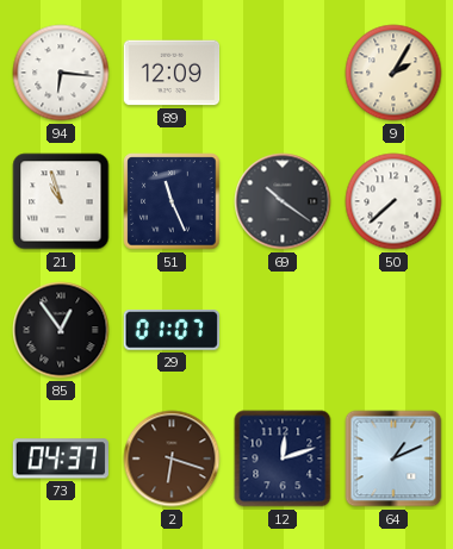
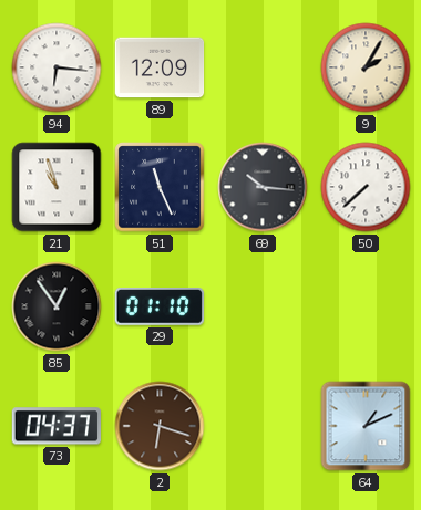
69: 10:21 -> 10:16 (263, 187)
29: 01:07 -> 01:10 (158, 308)
12: 12:12 -> none (283, 458)
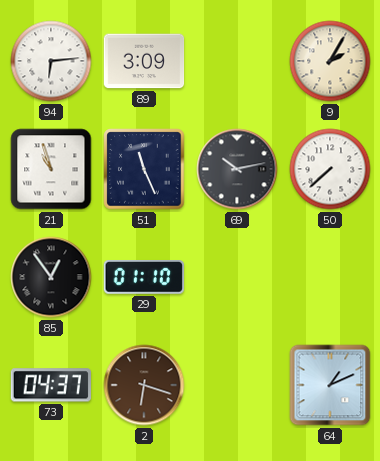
94: 6:16 -> 6:14 (51, 61)
89: 12:09 -> 3:09 (144, 61)
69: 10:16 -> 10:13 (237, 169)
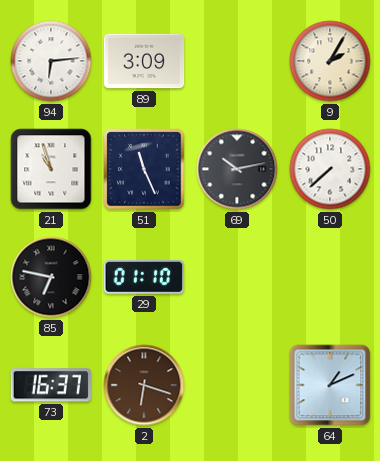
85: 12:54 -> 6:47 (51, 277)
73: 04:37 -> 16:37 (51, 385)
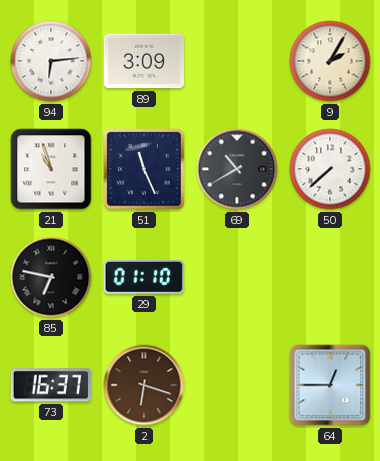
69: 10:13 -> 10:40 (237, 169)
64: 1:11 -> 12:45 (330, 385)
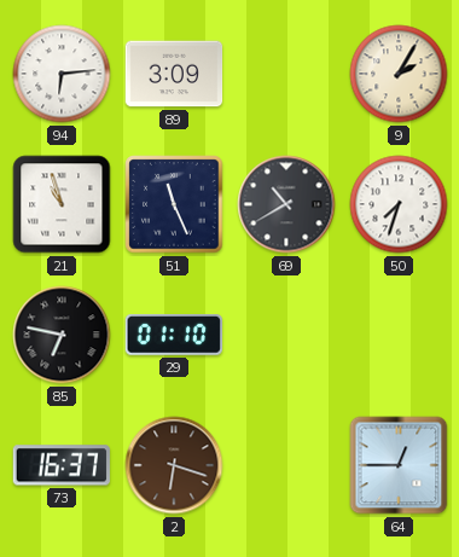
50: 7:38 -> 7:33 (399, 204)
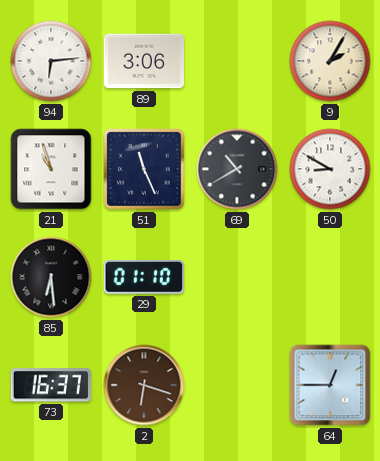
89: 3:09 -> 3:06 (144, 61)
50: 7:33 -> 8:50 (330, 169)
85: 6:47 -> 6:29 (51, 277)
